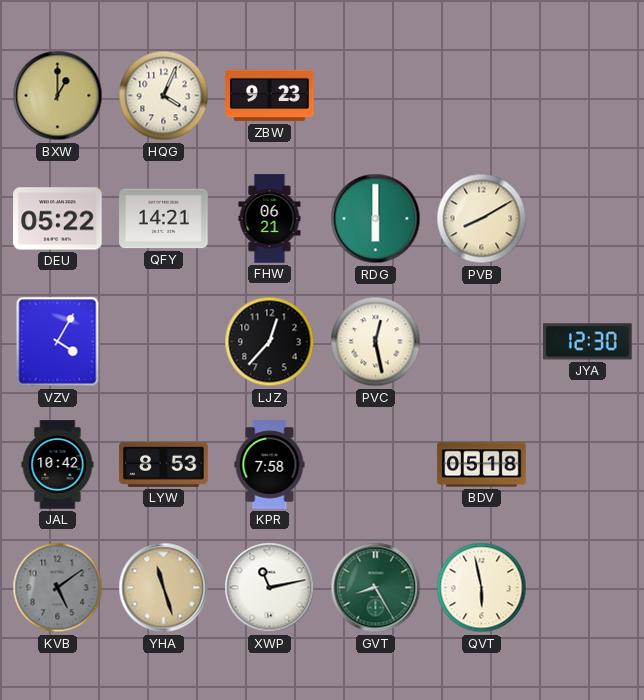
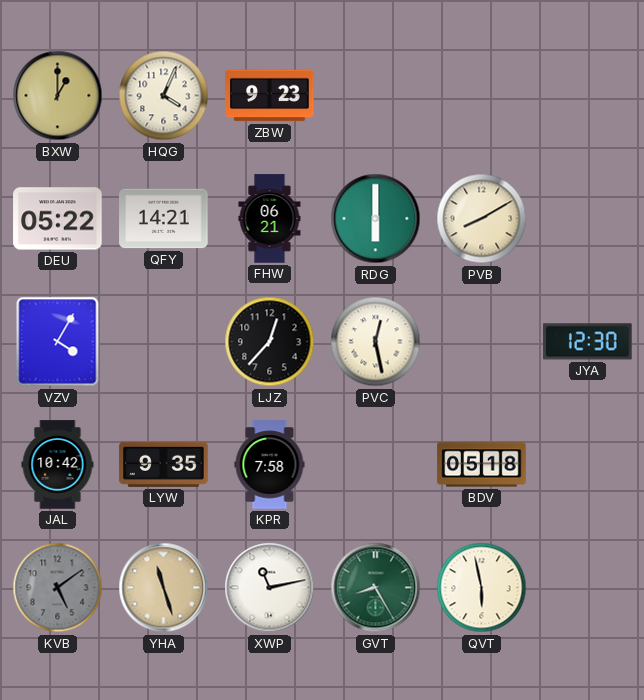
LYW: 8:53 -> 9:35 (164, 464)
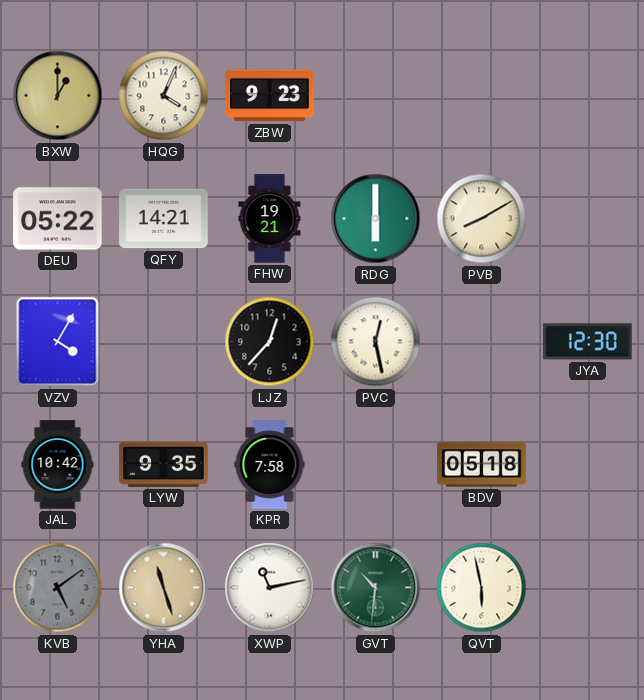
FHW: 06:21 -> 19:21 (270, 219)
GVT: 8:25 -> 10:31 (376, 588)
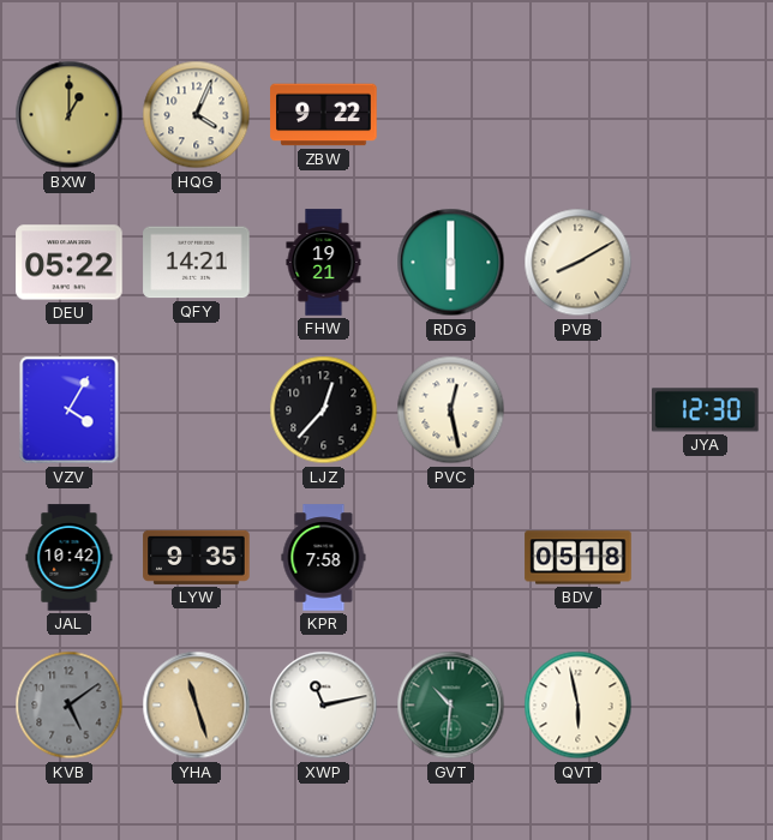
ZBW: 9:23 -> 9:22 (324, 115)
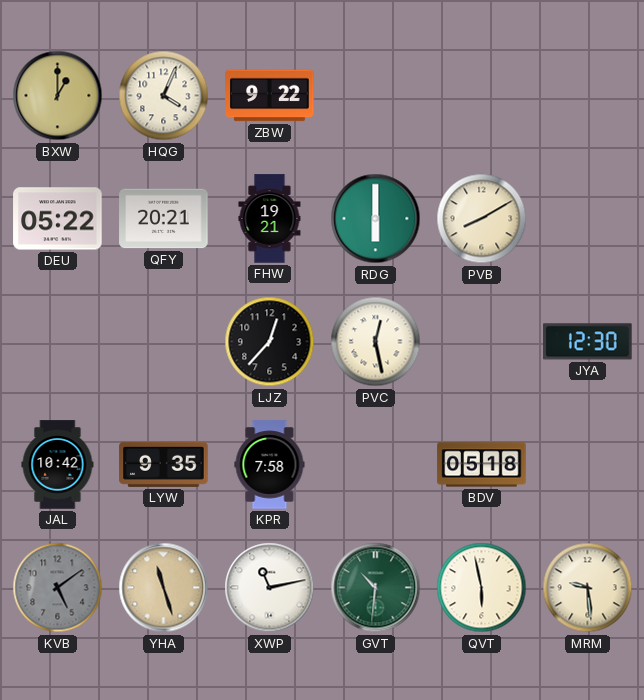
QFY: 14:21 -> 20:21 (164, 219)
VZV: 4:05 -> none (70, 410)
MRM: none -> 9:29 (588, 588)
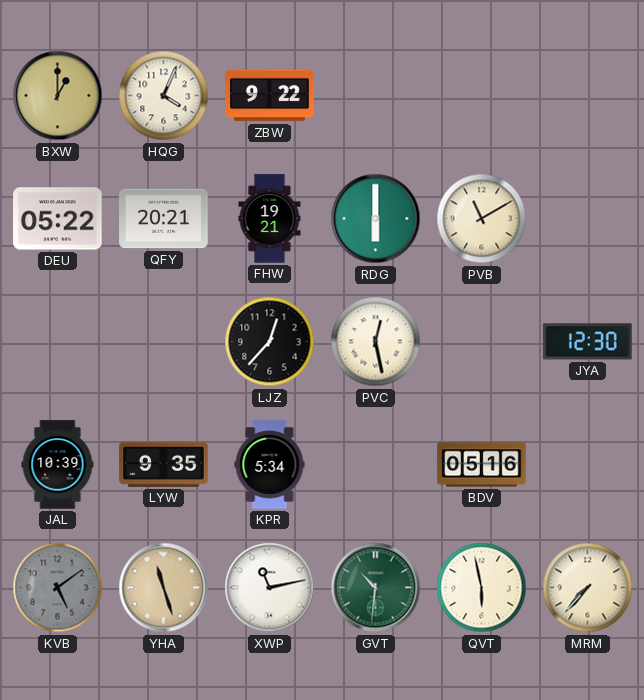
PVB: 8:10 -> 11:10 (482, 219)
JAL: 10:42 -> 10:39 (58, 465)
KPR: 7:58 -> 5:34 (270, 465)
BDV: 05:18 -> 05:16 (482, 465)
MRM: 9:29 -> 7:37 (588, 588)
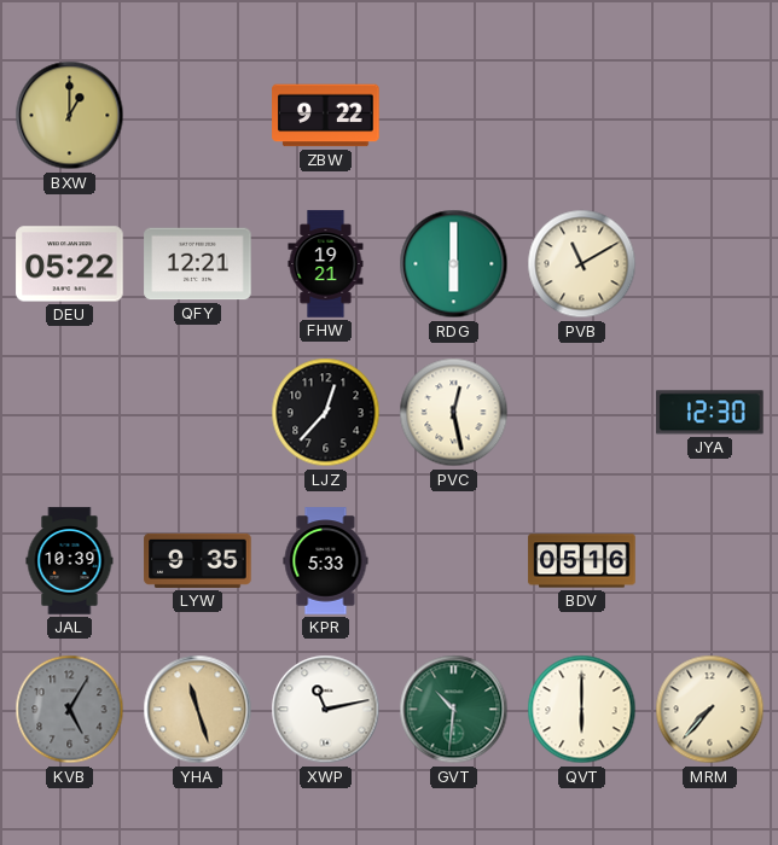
HQG: 4:04 -> none (164, 96)
QFY: 20:21 -> 12:21 (198, 264)
KPR: 5:34 -> 5:33 (326, 561)
KVB: 5:09 -> 5:05 (70, 710)
QVT: 5:58 -> 6:00 (582, 710)
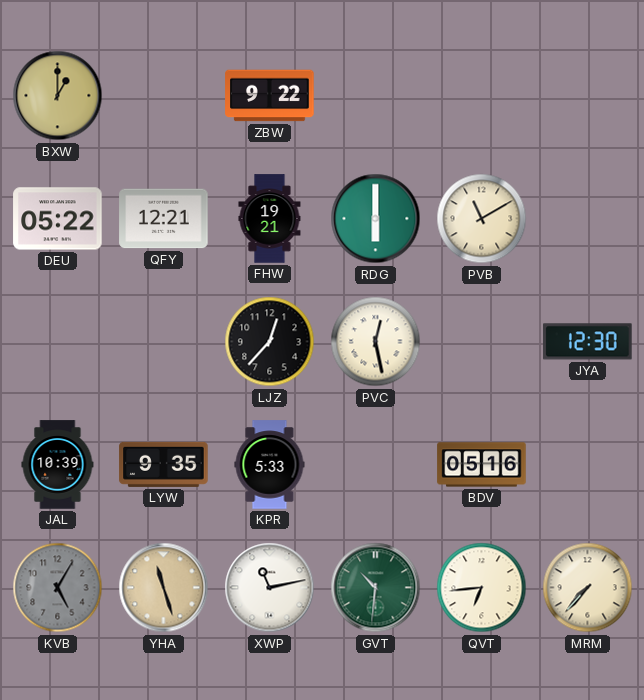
QVT: 6:00 -> 6:44 (482, 588)
